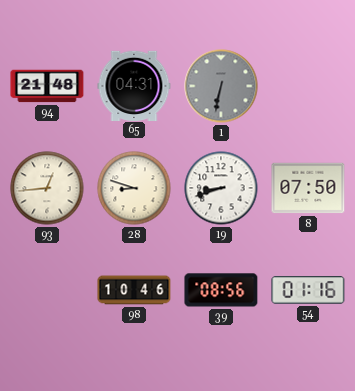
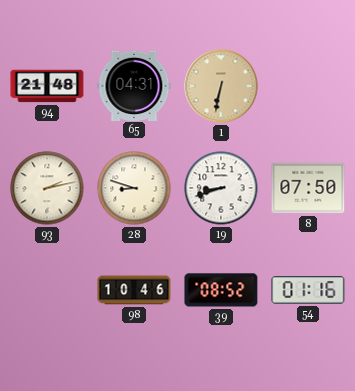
1 dial: grey -> champagne (221, 86)
93: 12:44 -> 2:13 (47, 188)
39: 08:56 -> 08:52 (221, 290)
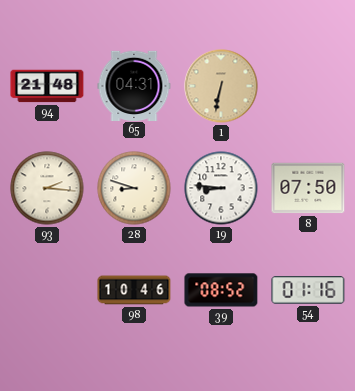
93: 2:13 -> 2:16 (47, 188)
19: 8:42 -> 8:46 (221, 188)
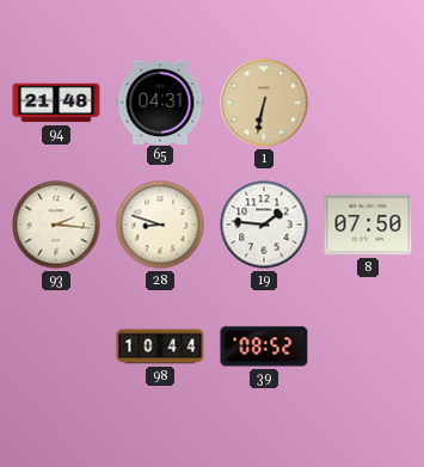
19: 8:46 -> 1:46 (264, 225)
98: 10:46 -> 10:44 (160, 346)
54: 01:16 -> none (308, 290)
